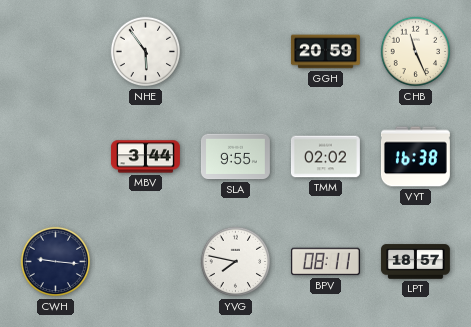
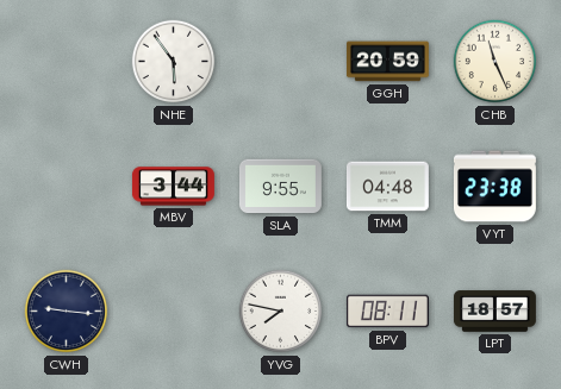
TMM: 02:02 -> 04:48 (387, 187)
VYT: 16:38 -> 23:38 (494, 187)
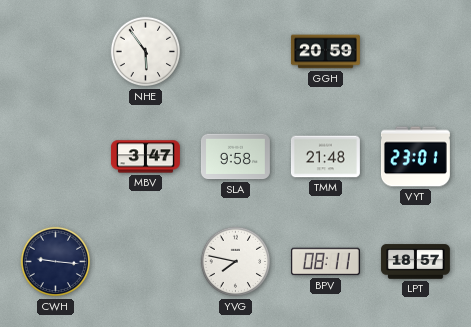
CHB: 11:26 -> none (495, 62)
MBV: 3:44 -> 3:47 (145, 157)
SLA: 9:55 -> 9:58 (235, 157)
TMM: 04:48 -> 21:48 (325, 157)
VYT: 23:38 -> 23:01 (415, 157)
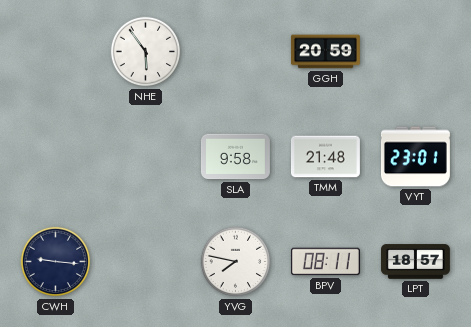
MBV: 3:47 -> none (145, 157)
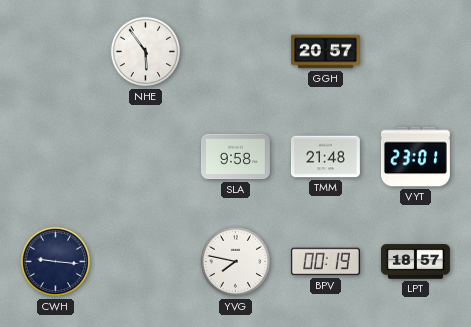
GGH: 20:59 -> 20:57 (325, 52)
BPV: 08:11 -> 00:19 (325, 262)
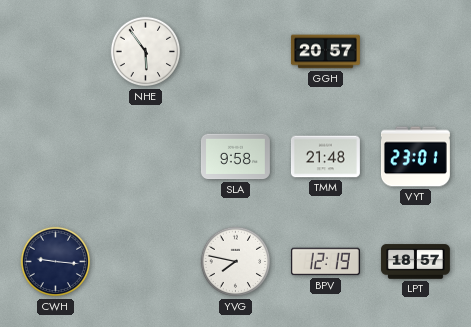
BPV: 00:19 -> 12:19 (325, 262)
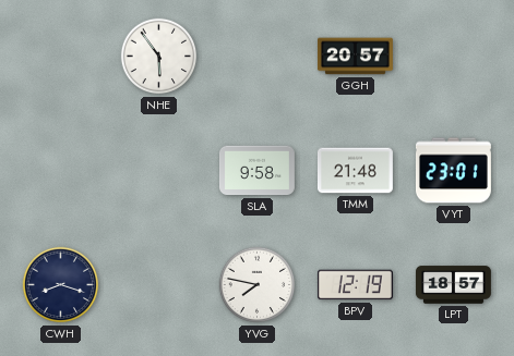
CWH: 9:16 -> 8:18 (61, 285)
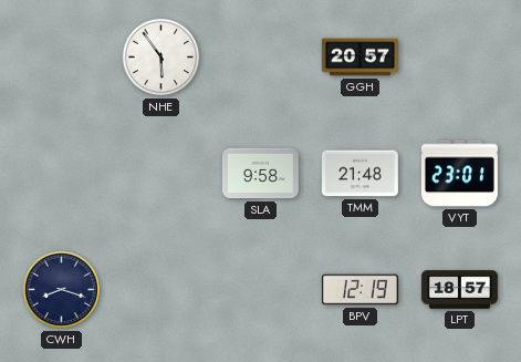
YVG: 7:47 -> none (258, 285)
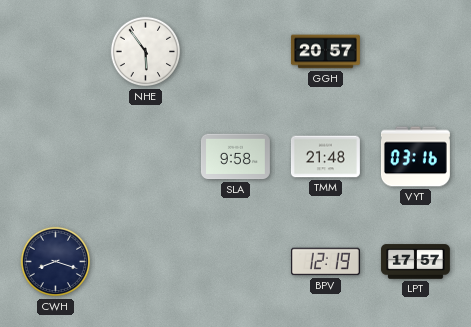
VYT: 23:01 -> 03:16 (415, 157)
LPT: 18:57 -> 17:57 (415, 262)
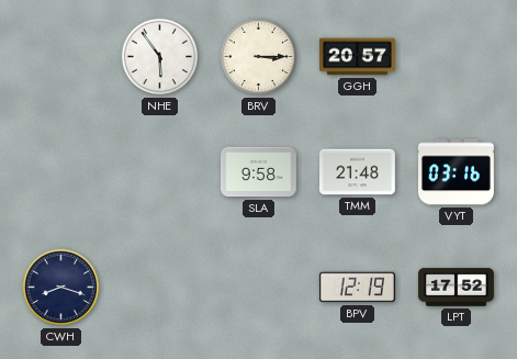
BRV: none -> 3:15 (259, 57)
LPT: 17:57 -> 17:52 (456, 288)
